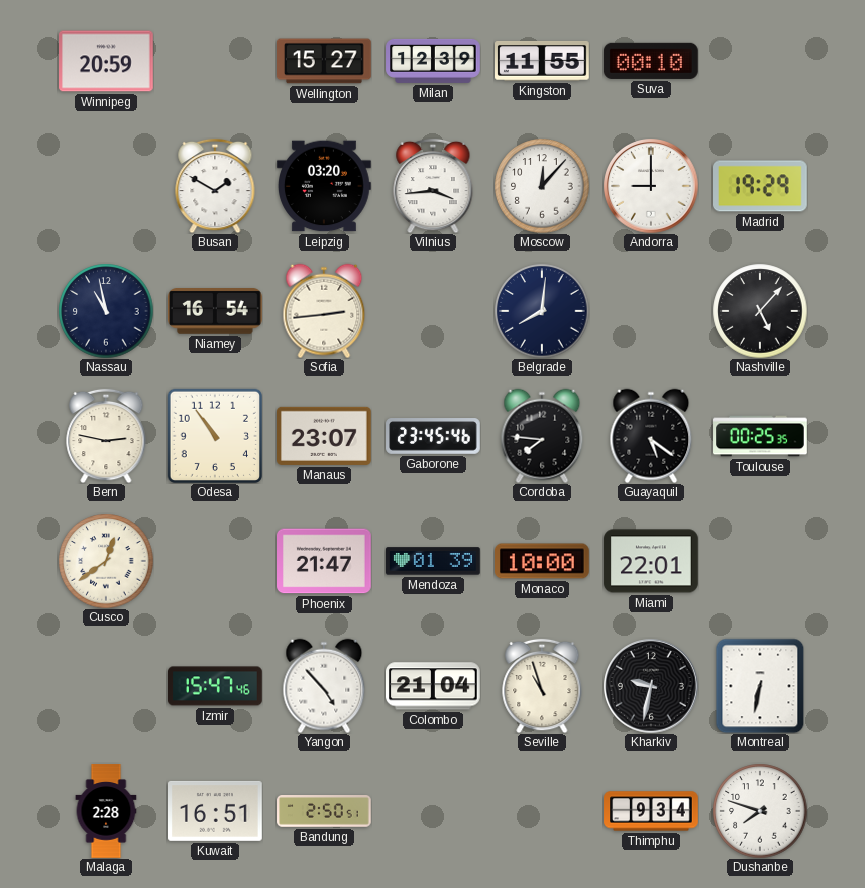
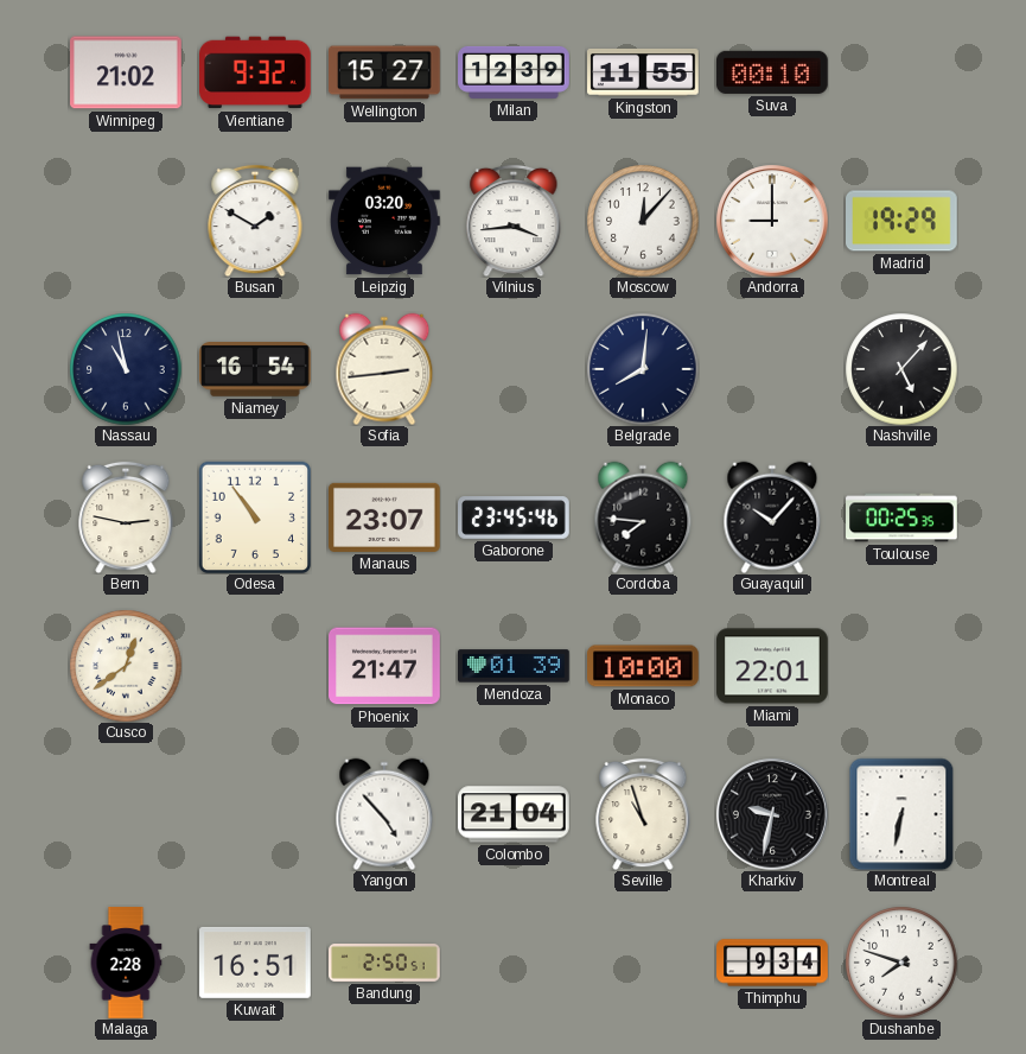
Winnipeg: 20:59 -> 21:02 (127, 72)
Vientiane: none -> 9:32 (256, 72)
Guayaquil: 5:21 -> 10:07 (772, 518)
Izmir: 15:47 -> none (216, 686)
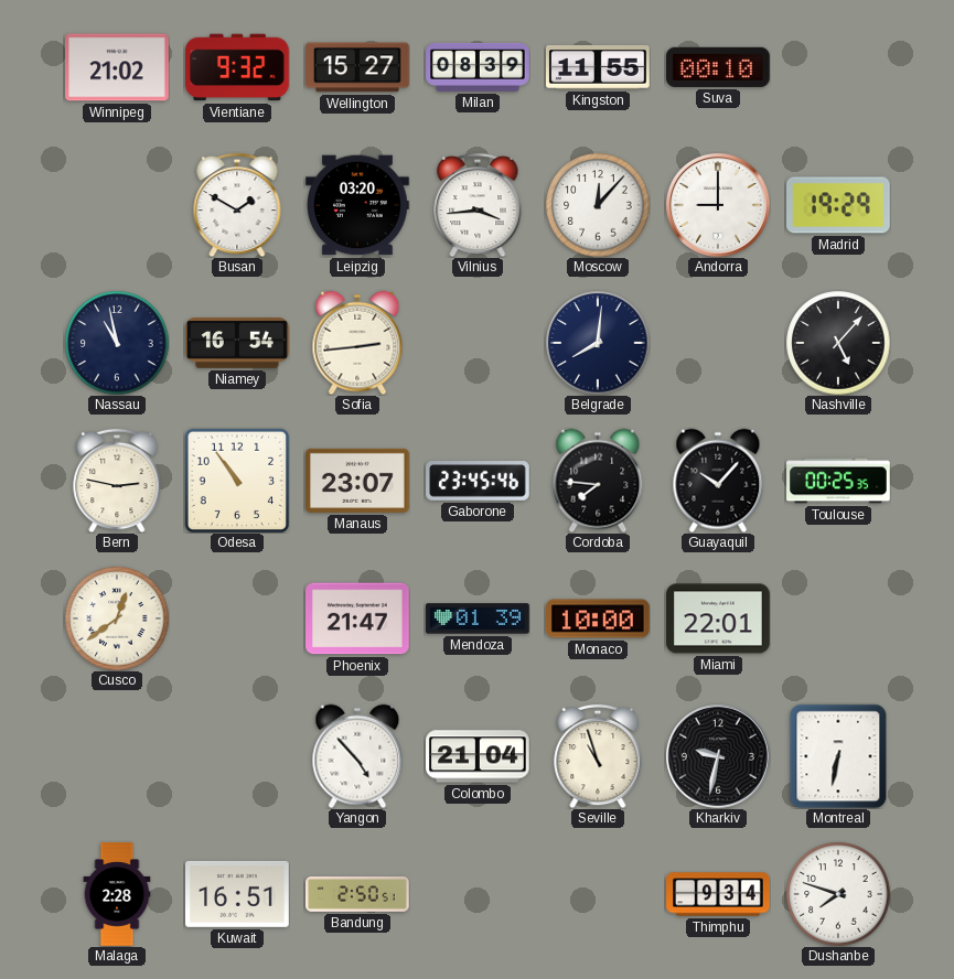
Milan: 12:39 -> 08:39 (478, 67)
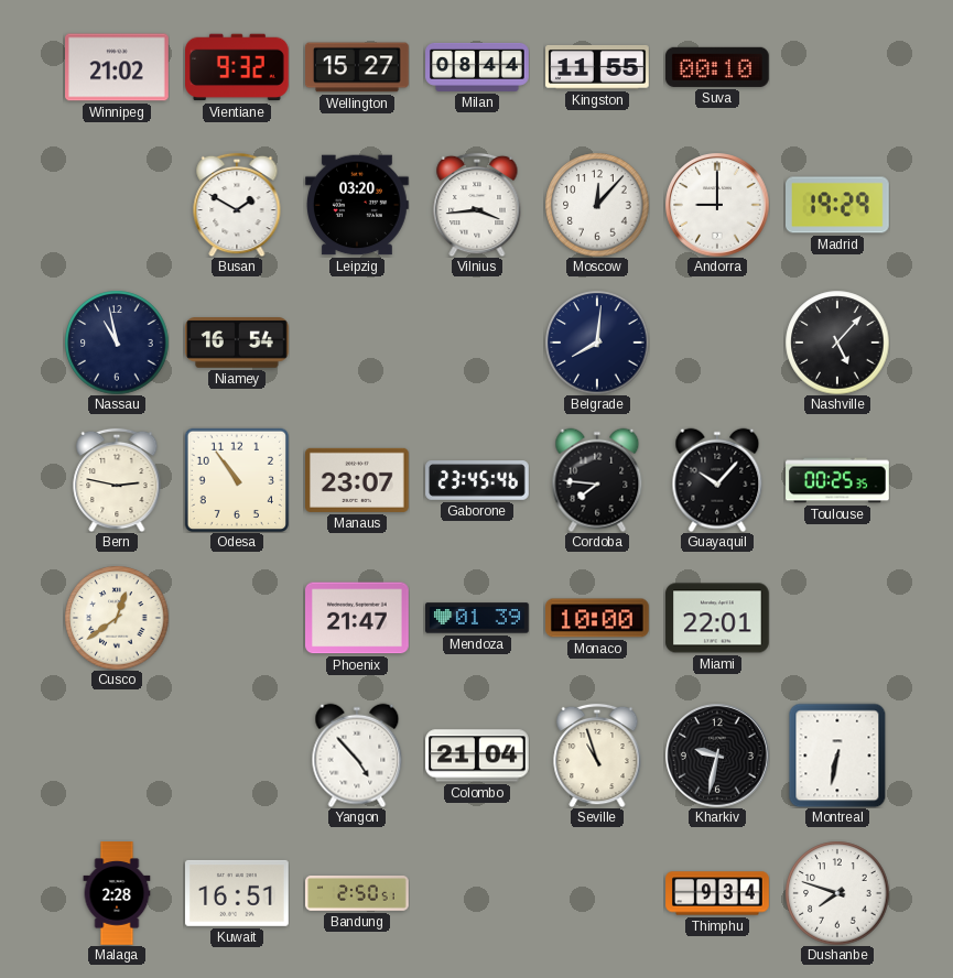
Milan: 08:39 -> 08:44 (477, 67)
Sofia: 2:44 -> none (357, 343)
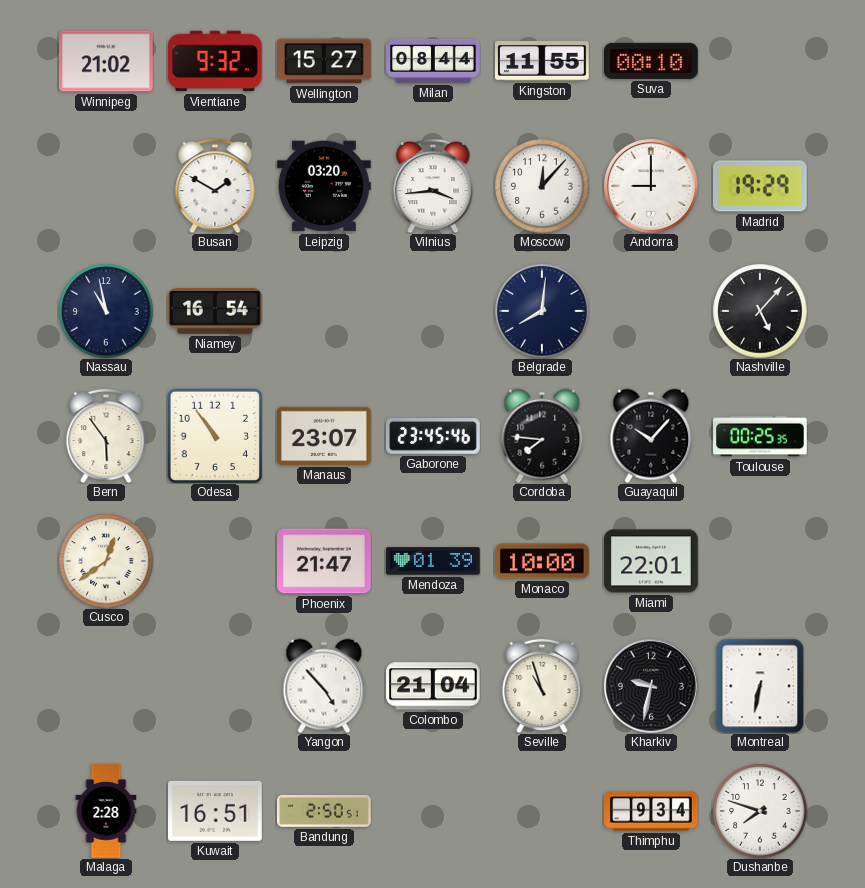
Bern: 2:47 -> 5:54 (106, 436)
